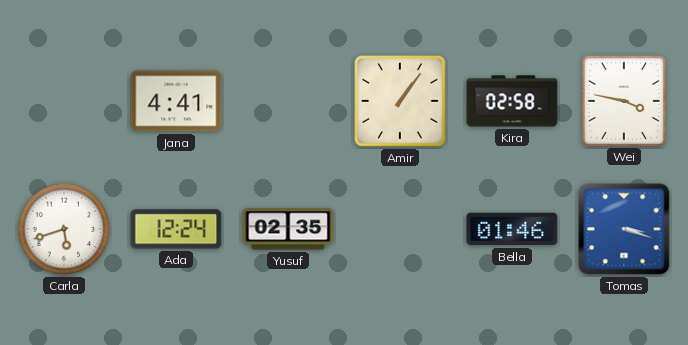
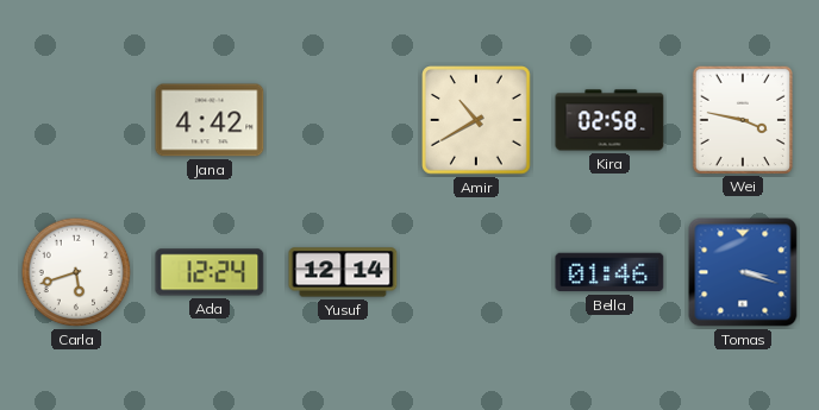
Jana: 4:41 -> 4:42 (210, 120)
Amir: 1:06 -> 10:40 (476, 120)
Yusuf: 02:35 -> 12:14 (343, 272)
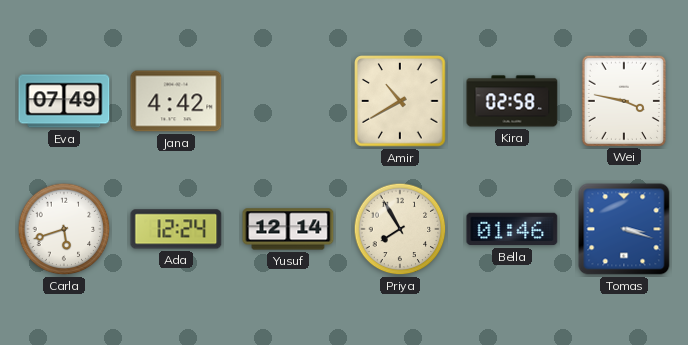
Eva: none -> 07:49 (64, 101)
Priya: none -> 7:55 (400, 229)
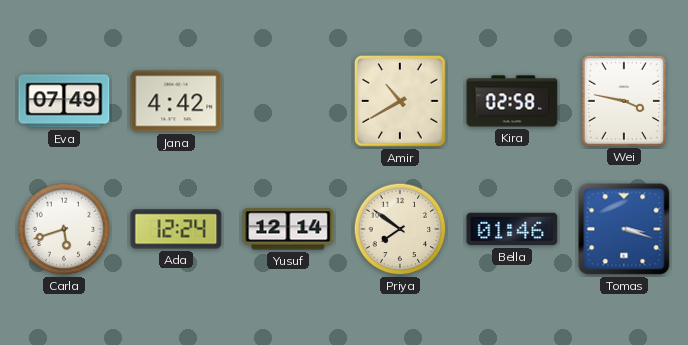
Priya: 7:55 -> 7:51 (400, 229)
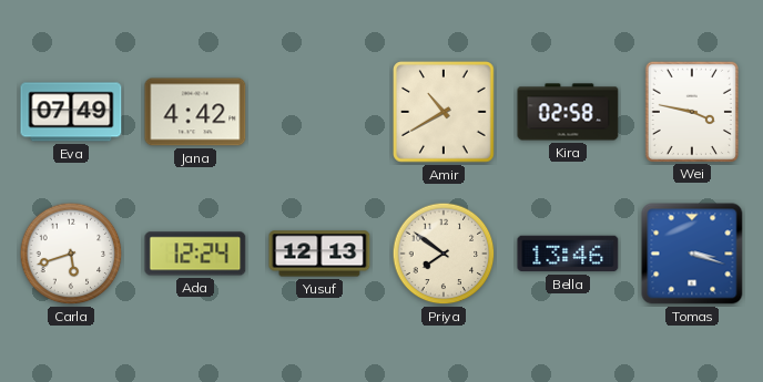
Yusuf: 12:14 -> 12:13 (319, 254)
Bella: 01:46 -> 13:46 (568, 254)
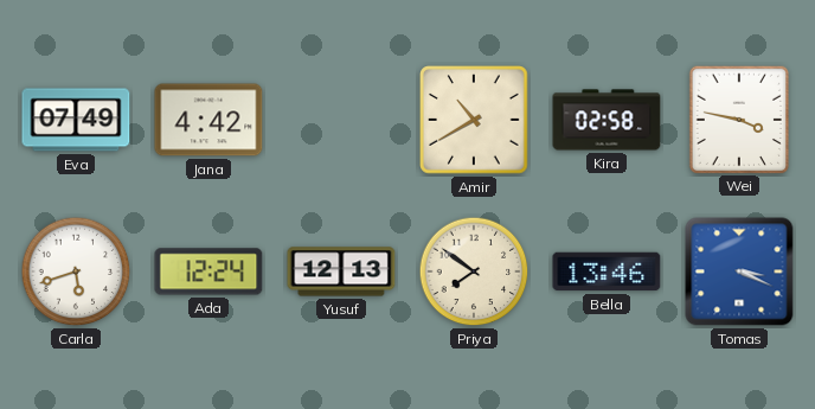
Tomas: 3:18 -> 3:19 (739, 271)
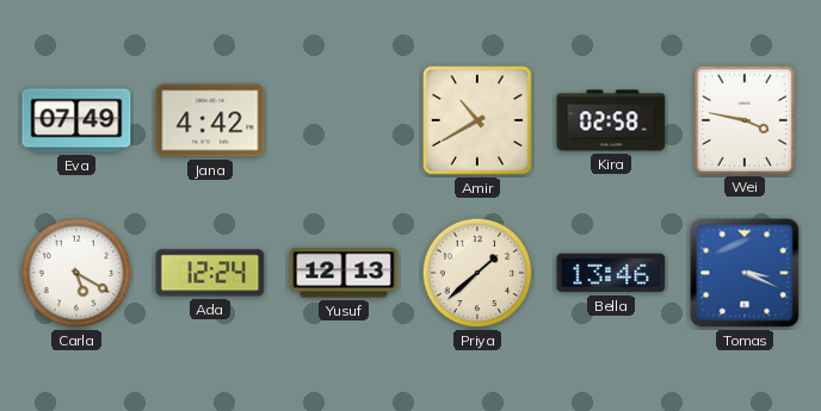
Carla: 5:42 -> 5:20 (76, 273)
Priya: 7:51 -> 1:38 (477, 273)
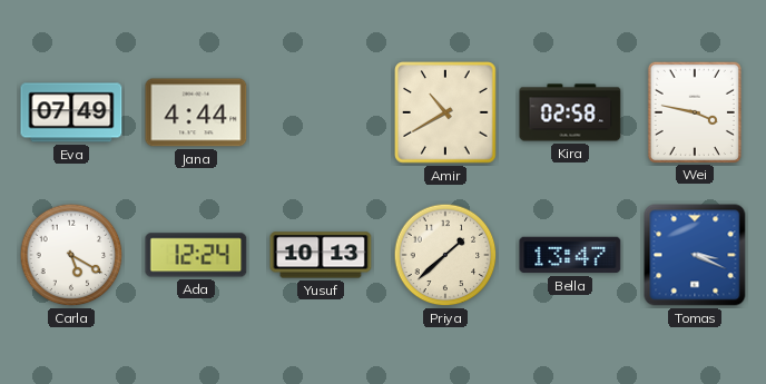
Jana: 4:42 -> 4:44 (196, 112)
Yusuf: 12:13 -> 10:13 (321, 255)
Bella: 13:46 -> 13:47 (570, 255)
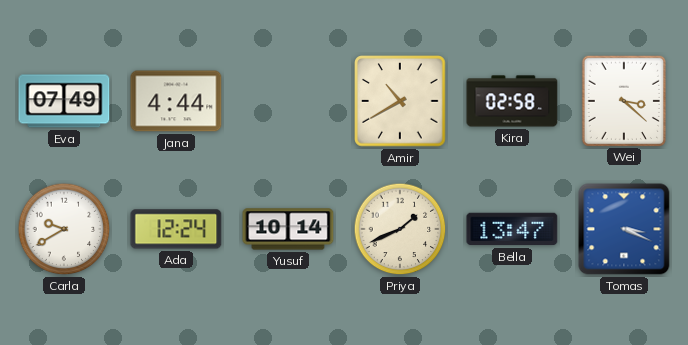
Wei: 3:47 -> 3:22 (624, 100)
Carla: 5:20 -> 9:40 (64, 229)
Yusuf: 10:13 -> 10:14 (288, 229)
Priya: 1:38 -> 1:41 (400, 229)
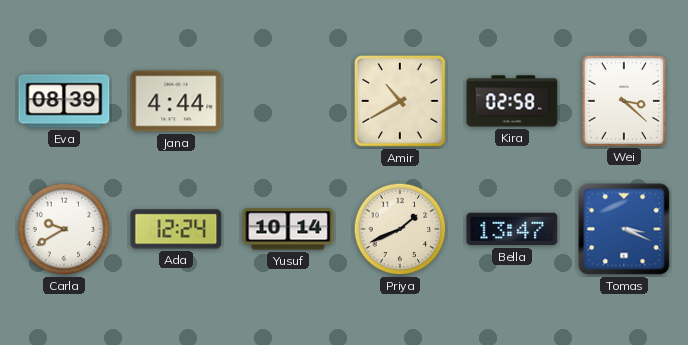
Eva: 07:49 -> 08:39 (64, 101)
